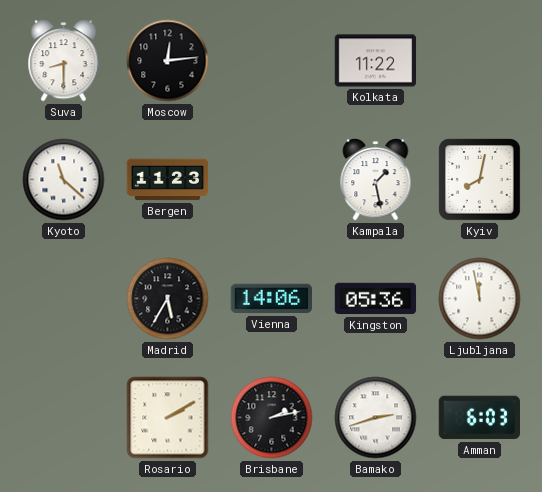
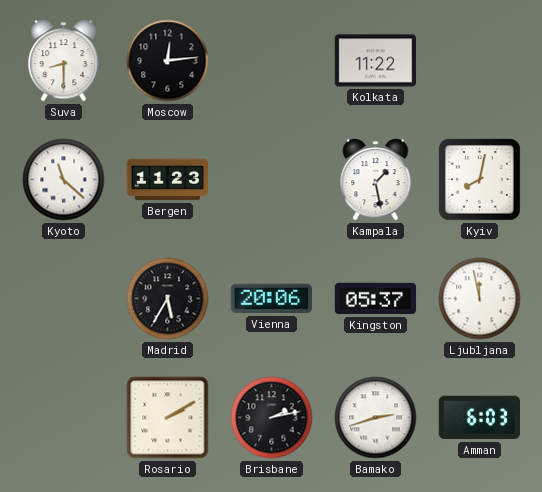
Vienna: 14:06 -> 20:06 (271, 299)
Kingston: 05:36 -> 05:37 (376, 299)
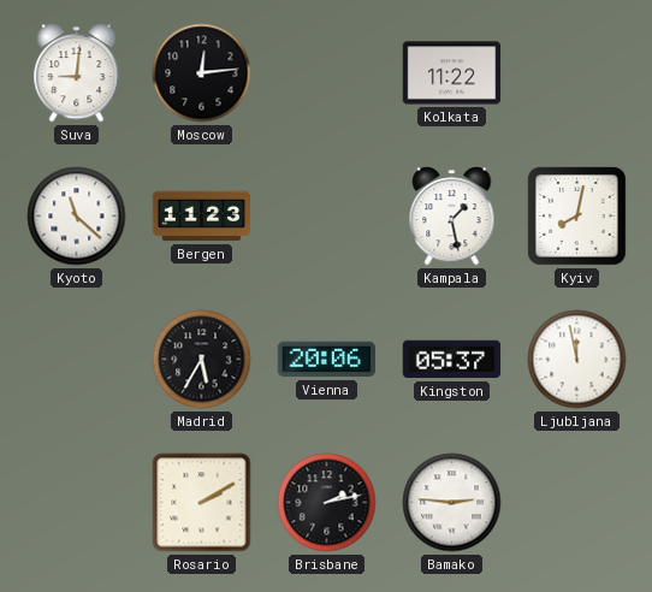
Suva: 8:30 -> 9:01 (77, 73)
Bamako: 2:42 -> 2:46 (452, 503)
Amman: 6:03 -> none (479, 418)
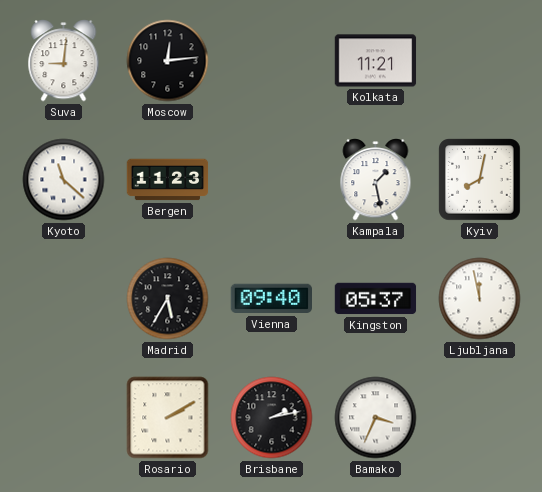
Kolkata: 11:22 -> 11:21 (376, 61)
Vienna: 20:06 -> 09:40 (271, 299)
Bamako: 2:46 -> 3:34 (376, 418)
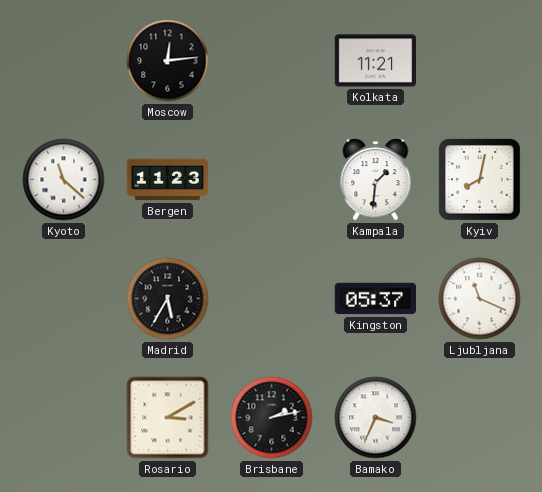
Suva: 9:01 -> none (64, 61)
Kampala: 1:28 -> 1:31 (376, 180)
Vienna: 09:40 -> none (271, 299)
Ljubljana: 11:58 -> 11:19 (480, 299)
Rosario: 2:10 -> 3:10 (168, 418)
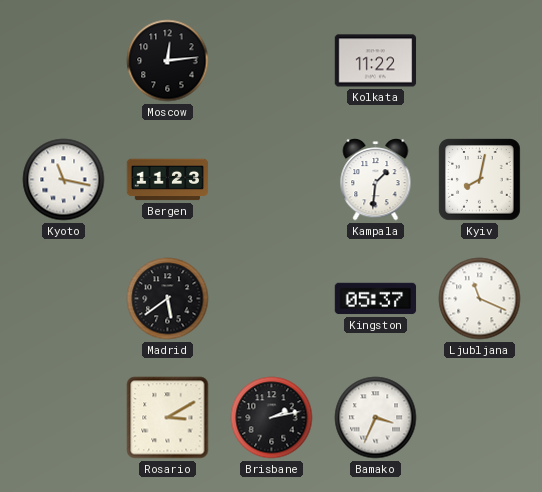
Kolkata: 11:21 -> 11:22 (376, 61)
Kyoto: 11:22 -> 11:17 (64, 180)
Madrid: 5:35 -> 5:39 (168, 299)
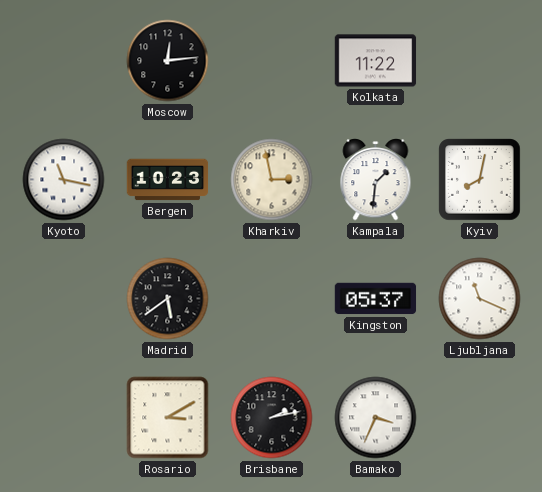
Bergen: 11:23 -> 10:23 (168, 180)
Kharkiv: none -> 2:58 (272, 180)
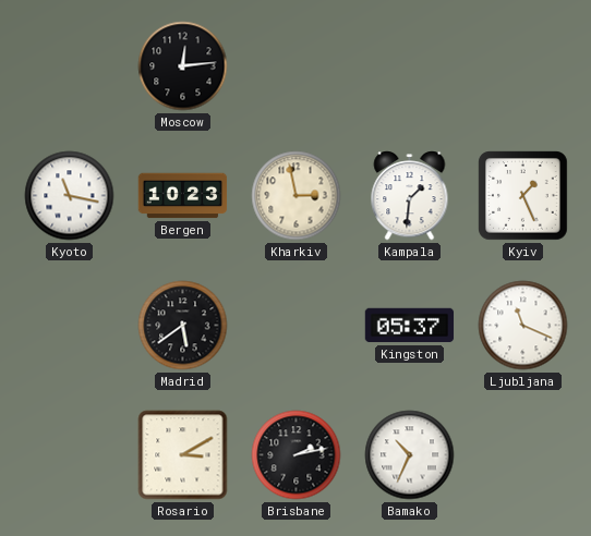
Kolkata: 11:22 -> none (376, 61)
Kyiv: 8:02 -> 1:26 (523, 196)
Bamako: 3:34 -> 10:34 (410, 455)
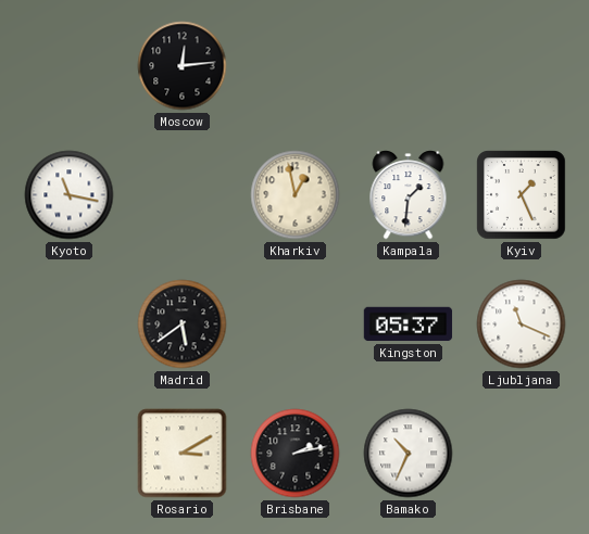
Bergen: 10:23 -> none (183, 196)
Kharkiv: 2:58 -> 12:58 (296, 195)
